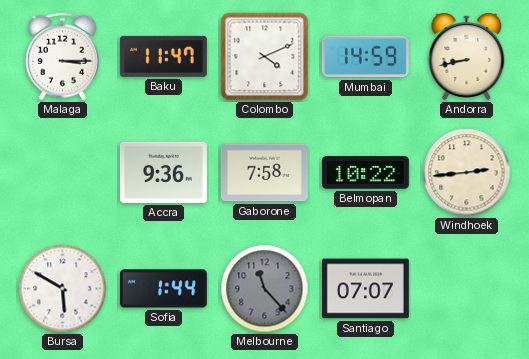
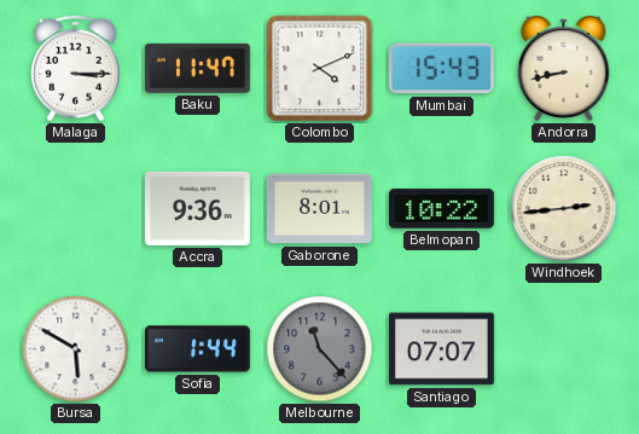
Mumbai: 14:59 -> 15:43 (441, 69)
Gaborone: 7:58 -> 8:01 (319, 209)
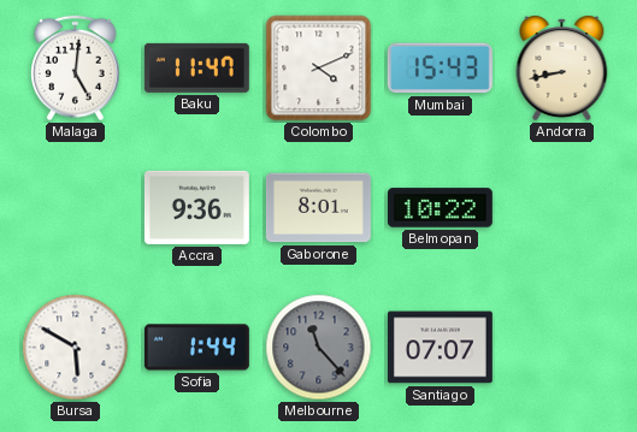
Malaga: 3:15 -> 5:01 (76, 69)
Windhoek: 2:44 -> none (564, 209)
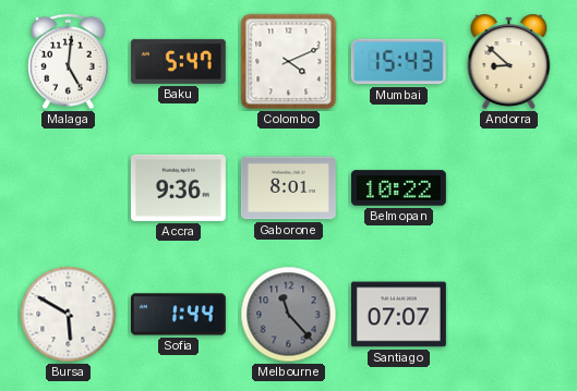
Baku: 11:47 -> 5:47 (178, 61)
Andorra: 8:43 -> 8:52 (509, 61)
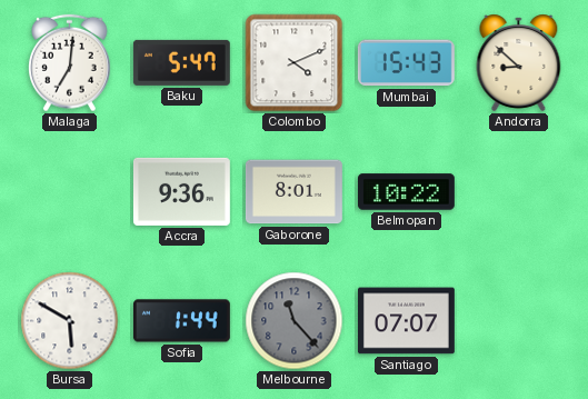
Malaga: 5:01 -> 7:01 (70, 63)
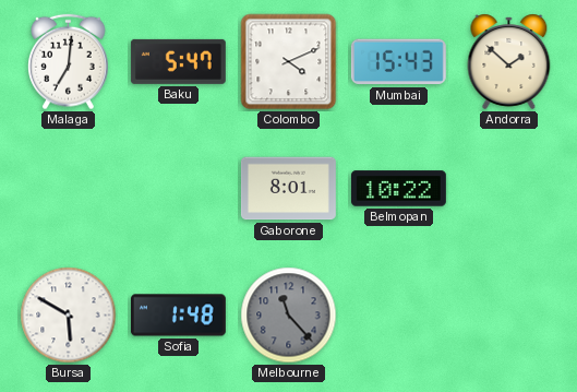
Andorra: 8:52 -> 1:52 (509, 61)
Accra: 9:36 -> none (181, 191)
Sofia: 1:44 -> 1:48 (178, 316)
Santiago: 07:07 -> none (406, 321)
